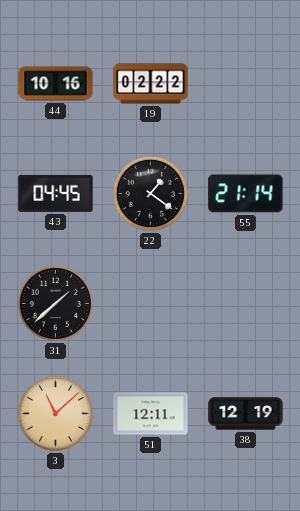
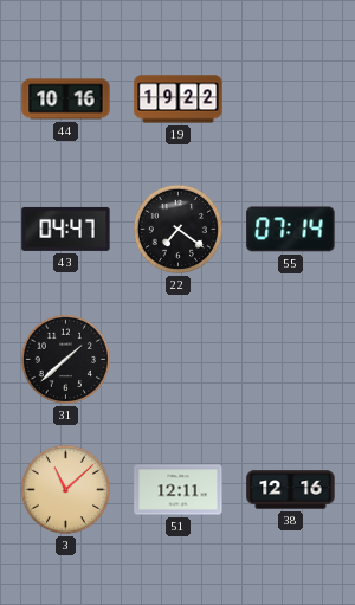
19: 02:22 -> 19:22 (179, 99)
43: 04:45 -> 04:47 (66, 229)
22: 1:21 -> 7:21 (177, 229)
55: 21:14 -> 07:14 (291, 230)
38: 12:19 -> 12:16 (291, 490)
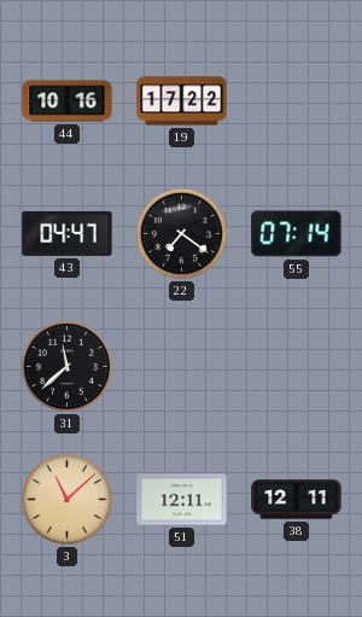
19: 19:22 -> 17:22 (182, 101)
31: 1:38 -> 11:38 (66, 366)
38: 12:16 -> 12:11 (297, 500)
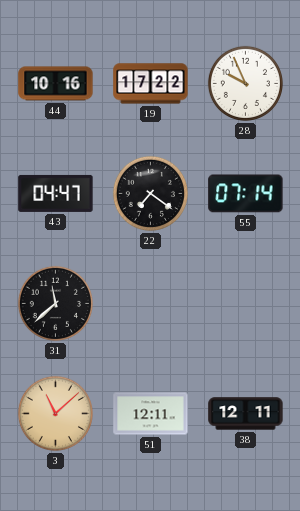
28: none -> 9:56 (245, 83)
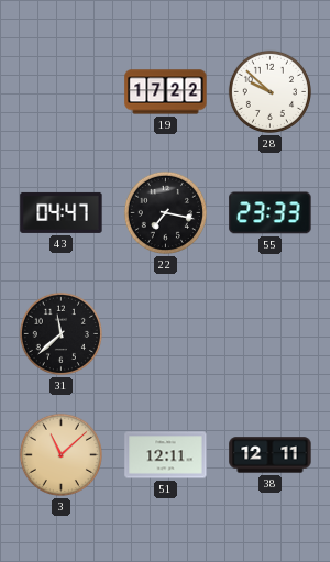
44: 10:16 -> none (56, 84)
28: 9:56 -> 9:52 (269, 91)
22: 7:21 -> 7:17 (165, 212)
55: 07:14 -> 23:33 (271, 213)
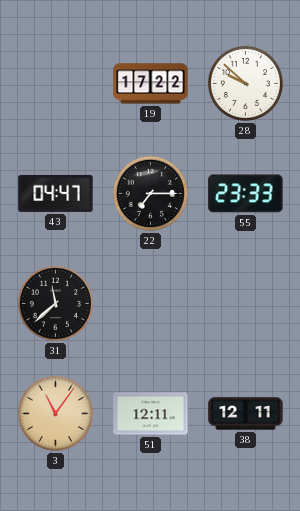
22: 7:17 -> 7:15 (150, 193)
3: 11:08 -> 11:06 (55, 413)
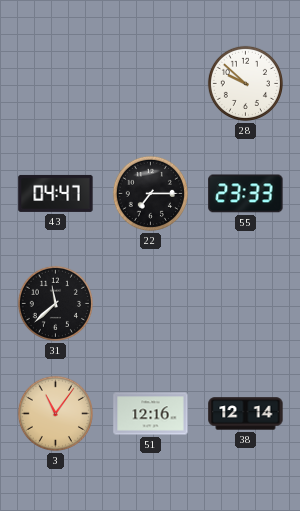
19: 17:22 -> none (151, 84)
51: 12:11 -> 12:16 (151, 414)
38: 12:11 -> 12:14 (246, 414)
